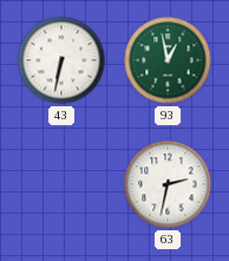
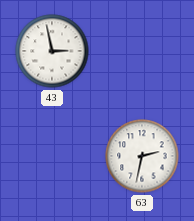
43: 6:32 -> 2:58 (52, 51)
93: 12:58 -> none (168, 60)
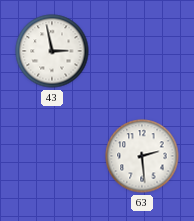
63: 2:32 -> 2:29 (142, 156)
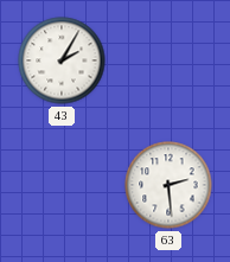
43: 2:58 -> 2:05 (62, 60)
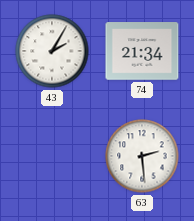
74: none -> 21:34 (142, 51)
